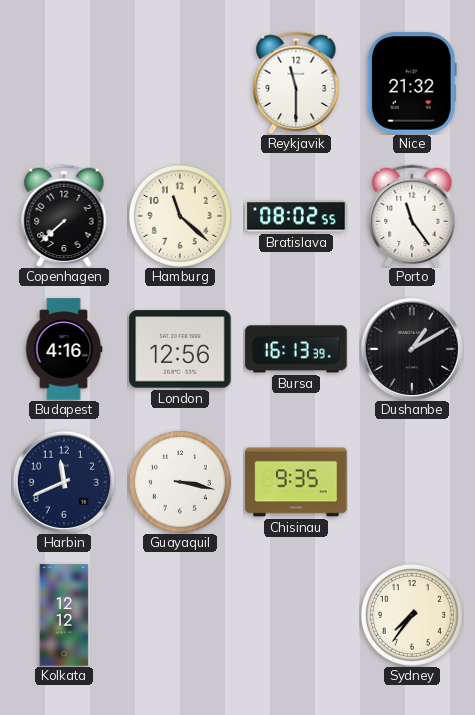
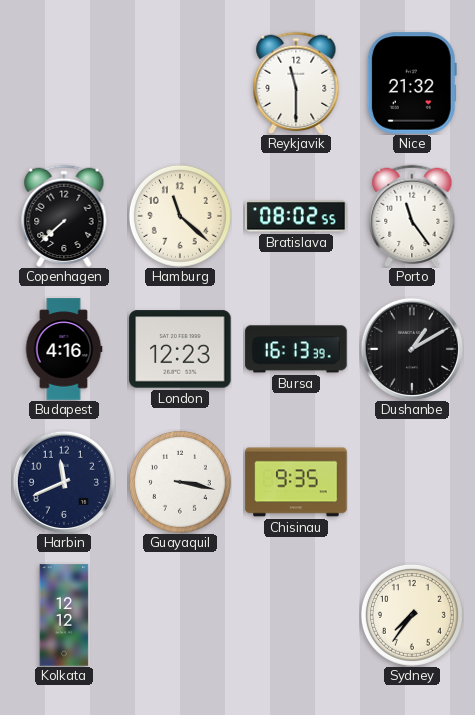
London: 12:56 -> 12:23 (180, 349)
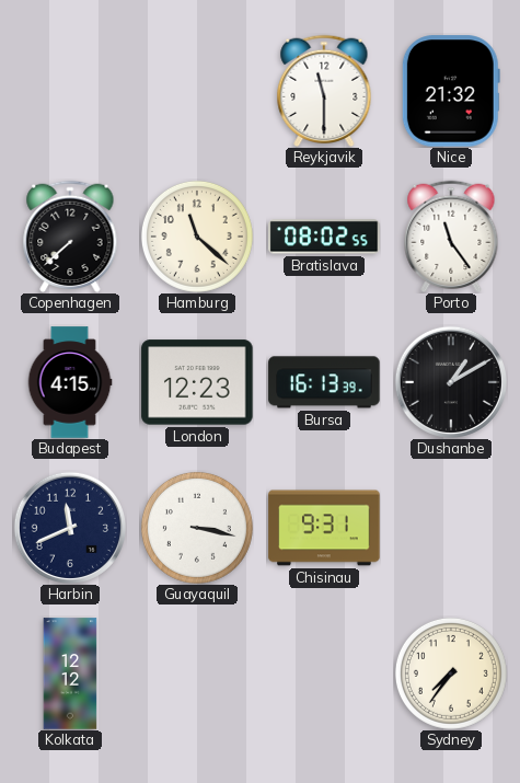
Budapest: 4:16 -> 4:15 (70, 382)
Chisinau: 9:35 -> 9:31 (324, 528)
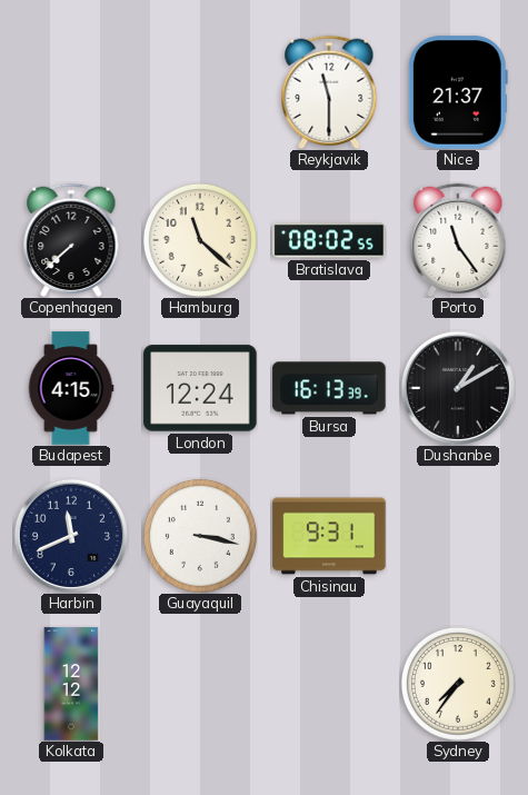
Nice: 21:32 -> 21:37 (458, 92)
London: 12:23 -> 12:24 (200, 388)
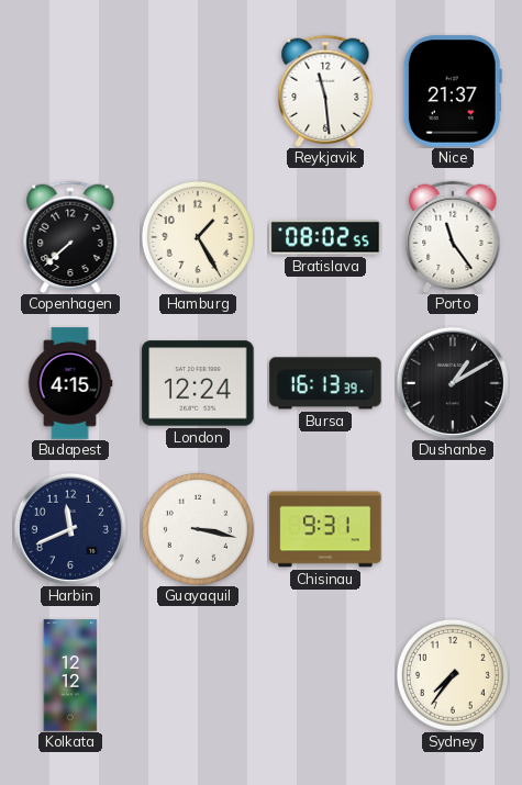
Reykjavik: 11:30 -> 11:29 (325, 90)
Hamburg: 11:22 -> 1:25 (198, 237)
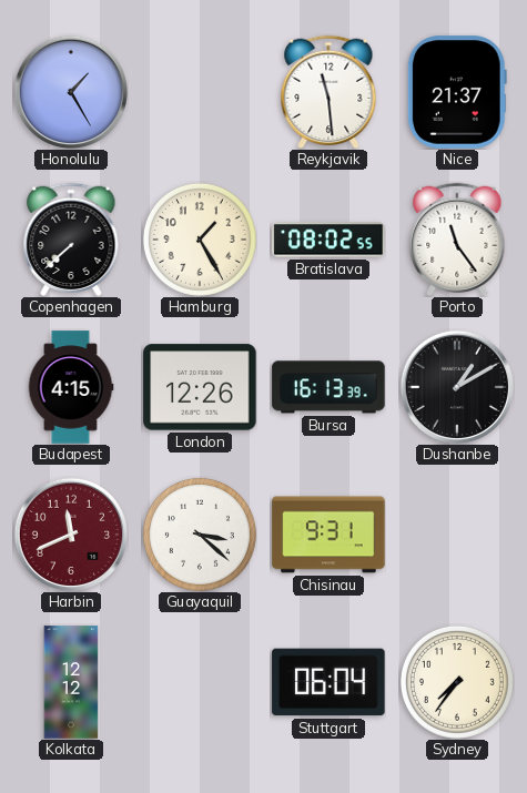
Honolulu: none -> 1:25 (71, 92)
London: 12:24 -> 12:26 (200, 387)
Harbin dial: navy -> burgundy (71, 535)
Guayaquil: 3:17 -> 3:22 (200, 535)
Stuttgart: none -> 06:04 (328, 682)
